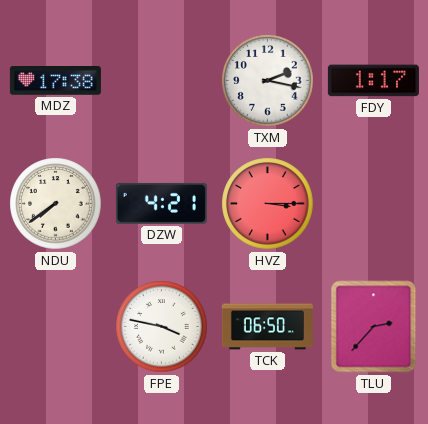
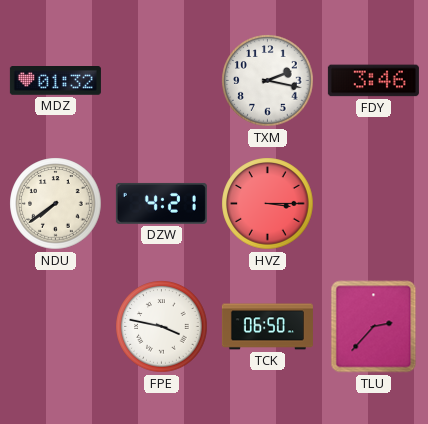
MDZ: 17:38 -> 01:32 (55, 81)
FDY: 1:17 -> 3:46 (373, 81)
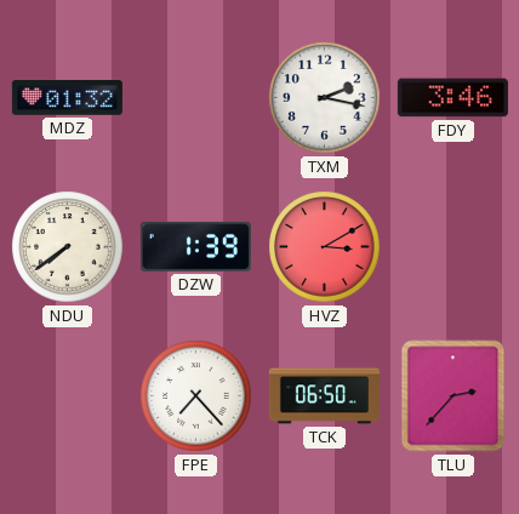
DZW: 4:21 -> 1:39 (195, 246)
HVZ: 3:15 -> 3:10 (325, 247)
FPE: 3:47 -> 7:23 (196, 396)
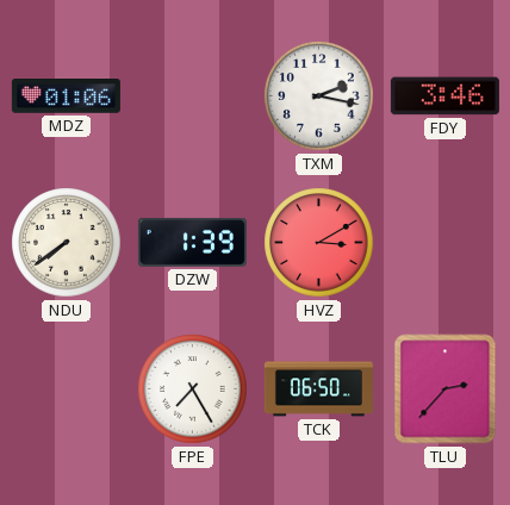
MDZ: 01:32 -> 01:06 (66, 96)
FPE: 7:23 -> 7:25 (193, 389)
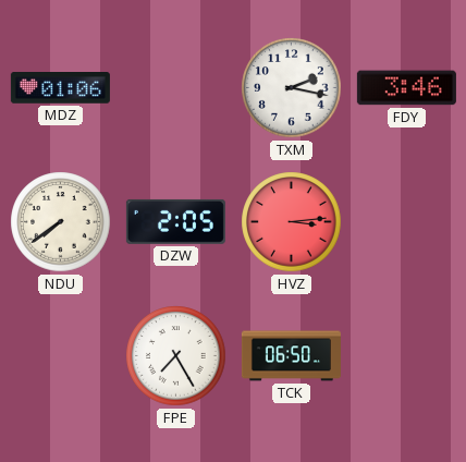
DZW: 1:39 -> 2:05 (175, 221)
HVZ: 3:10 -> 3:14 (292, 222)
TLU: 2:37 -> none (446, 389)
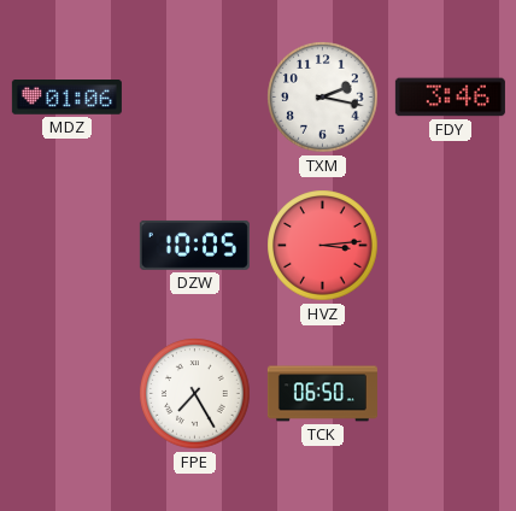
NDU: 7:39 -> none (61, 222)
DZW: 2:05 -> 10:05 (194, 245)
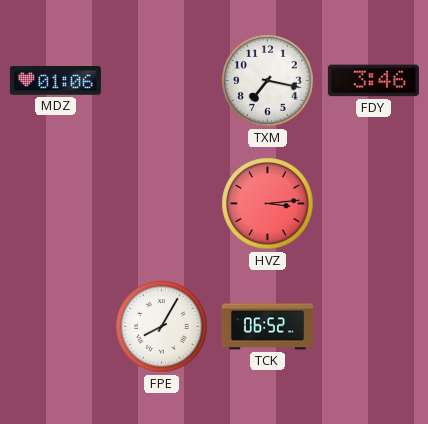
TXM: 2:17 -> 7:17 (268, 81)
DZW: 10:05 -> none (194, 245)
FPE: 7:25 -> 8:05 (162, 327)
TCK: 06:50 -> 06:52 (267, 327)
